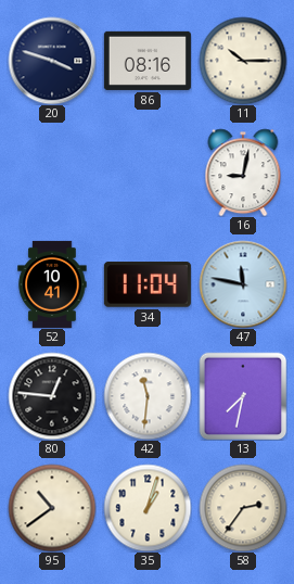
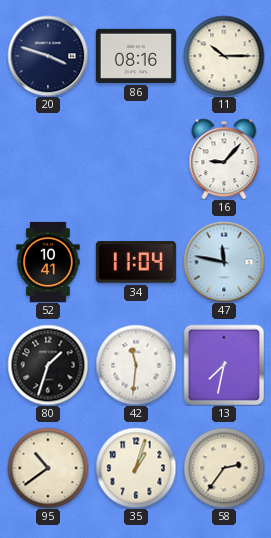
16: 9:02 -> 9:07 (224, 159)
80: 12:46 -> 1:33 (48, 365)
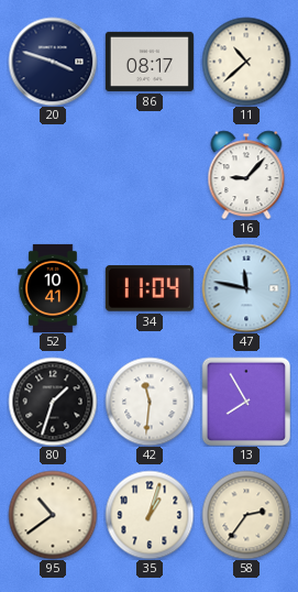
86: 08:16 -> 08:17 (150, 62)
11: 10:15 -> 10:38 (246, 62)
13: 7:32 -> 7:55 (246, 402)
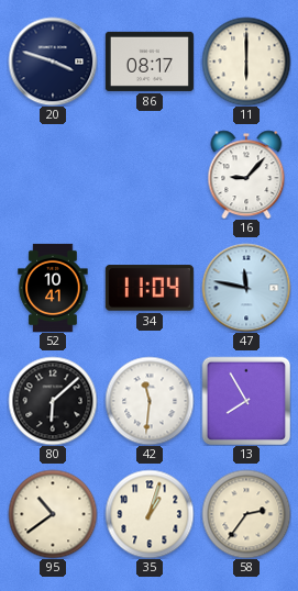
11: 10:38 -> 6:00 (246, 62)
80: 1:33 -> 6:08 (53, 401)
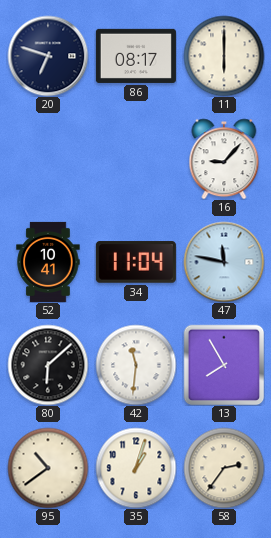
20: 3:48 -> 6:48 (48, 56)
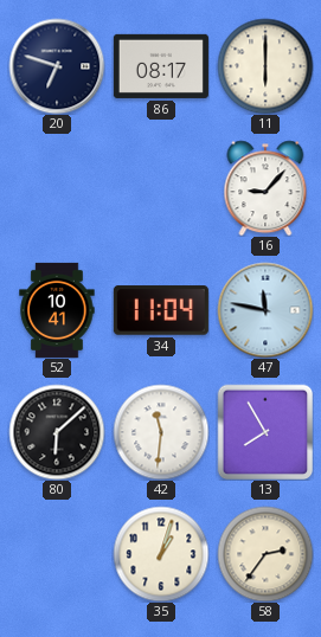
95: 10:39 -> none (48, 468)
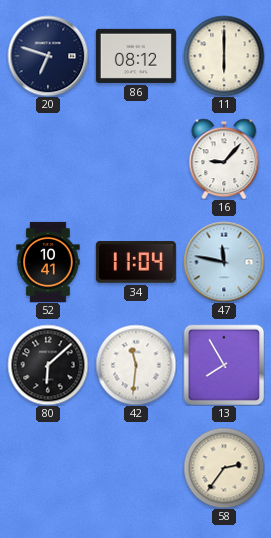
86: 08:17 -> 08:12 (136, 56)
35: 1:03 -> none (161, 554)
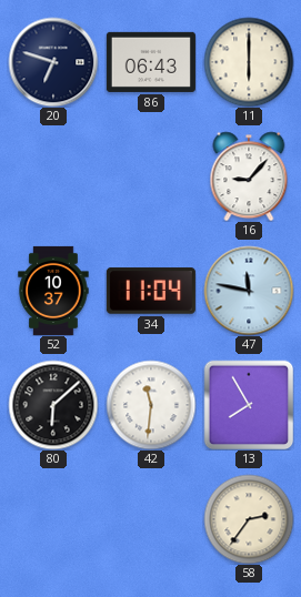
86: 08:12 -> 06:43 (151, 62)
52: 10:41 -> 10:37 (53, 291)
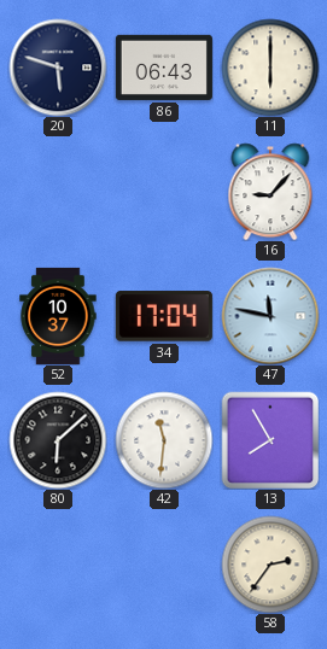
20: 6:48 -> 5:48 (58, 68)
34: 11:04 -> 17:04 (164, 316)
